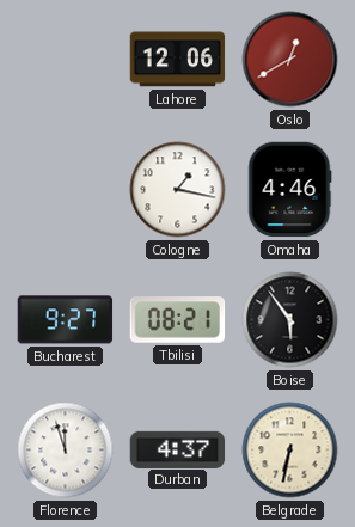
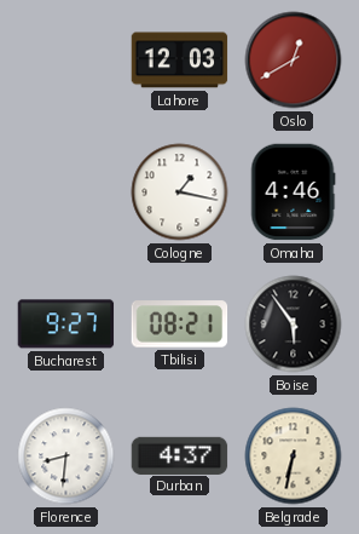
Lahore: 12:06 -> 12:03 (180, 61)
Florence: 11:57 -> 8:31 (66, 457)
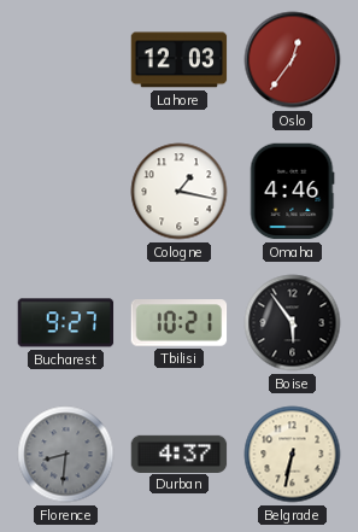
Oslo: 12:40 -> 12:36 (293, 60)
Tbilisi: 08:21 -> 10:21 (180, 323)
Florence dial: white -> grey (66, 455)
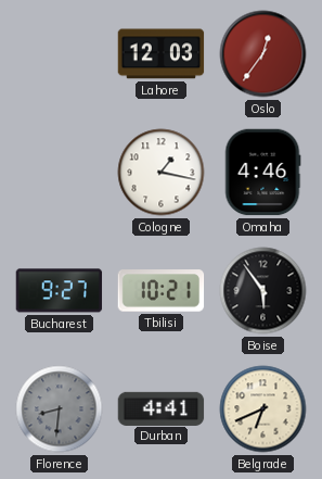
Durban: 4:37 -> 4:41 (162, 408)
Belgrade: 6:32 -> 6:41 (263, 409)
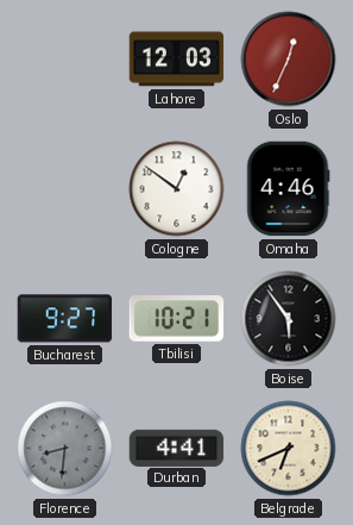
Oslo: 12:36 -> 12:34 (289, 60)
Cologne: 1:17 -> 12:51 (177, 189)
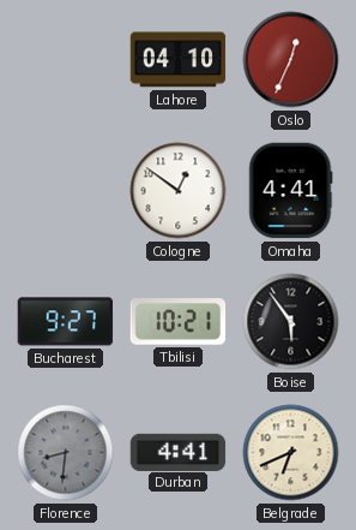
Lahore: 12:03 -> 04:10 (179, 60)
Omaha: 4:46 -> 4:41 (290, 191)
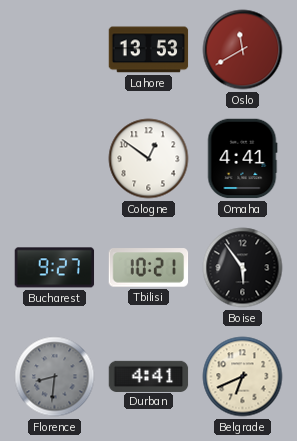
Lahore: 04:10 -> 13:53 (149, 50)
Oslo: 12:34 -> 11:40 (243, 50)
